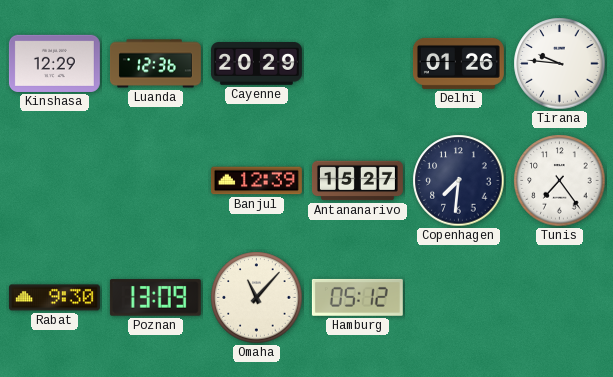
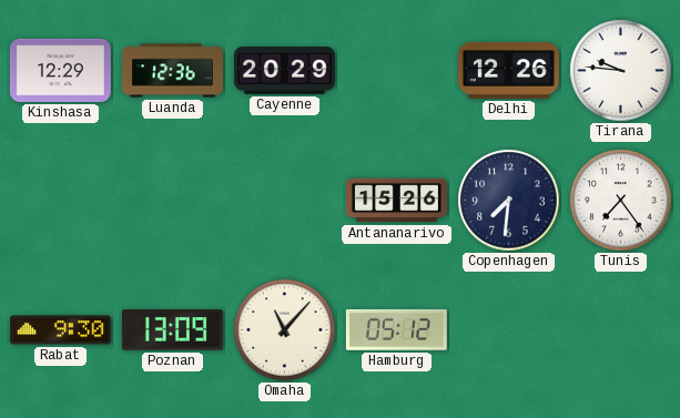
Delhi: 01:26 -> 12:26 (508, 70)
Banjul: 12:39 -> none (256, 181)
Antananarivo: 15:27 -> 15:26 (396, 201)
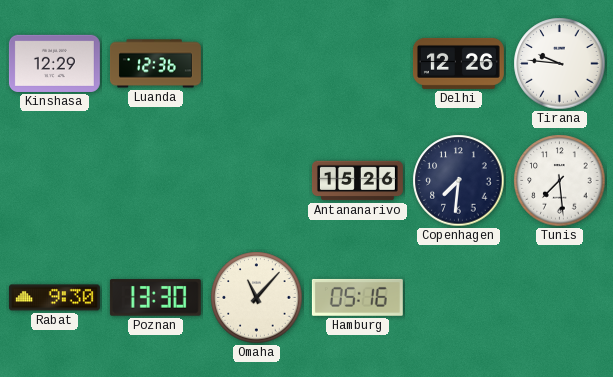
Cayenne: 20:29 -> none (284, 71)
Tunis: 7:24 -> 7:29 (560, 181)
Poznan: 13:09 -> 13:30 (155, 298)
Hamburg: 05:12 -> 05:16 (357, 297)
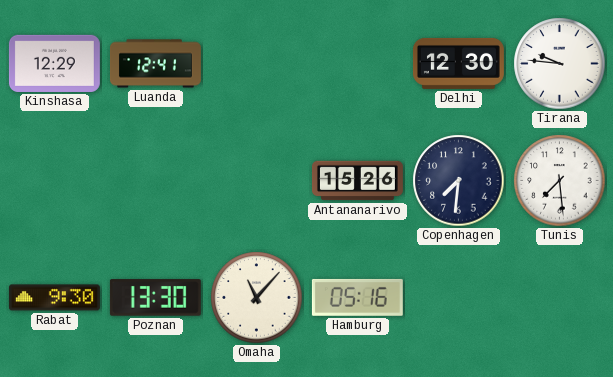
Luanda: 12:36 -> 12:41 (155, 64)
Delhi: 12:26 -> 12:30 (458, 63)
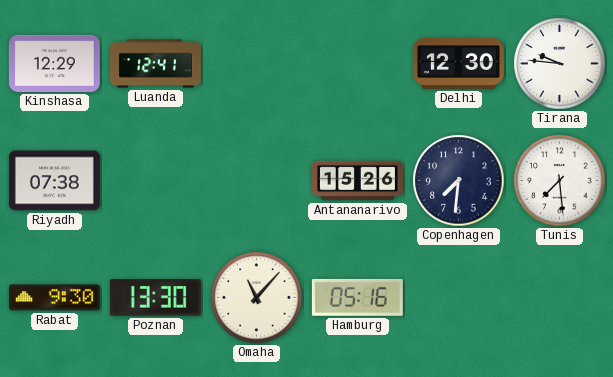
Riyadh: none -> 07:38 (54, 181)
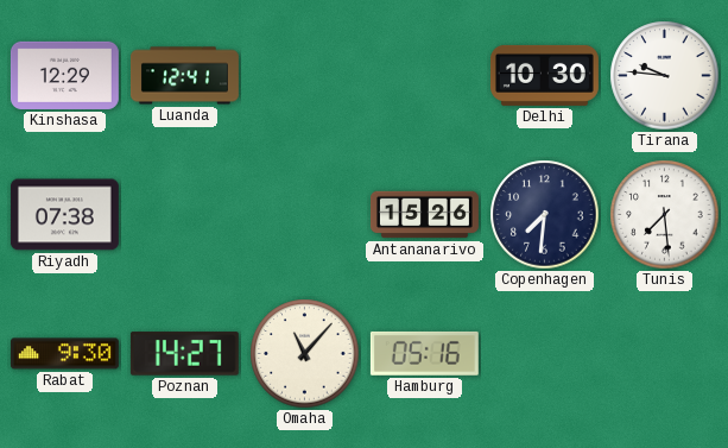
Delhi: 12:30 -> 10:30 (544, 75)
Poznan: 13:30 -> 14:27 (184, 354)
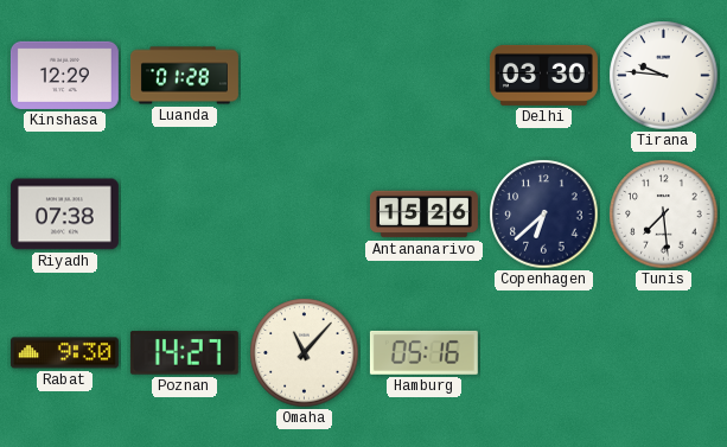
Luanda: 12:41 -> 01:28 (184, 76)
Delhi: 10:30 -> 03:30 (543, 75)
Copenhagen: 7:31 -> 6:38 (544, 215)
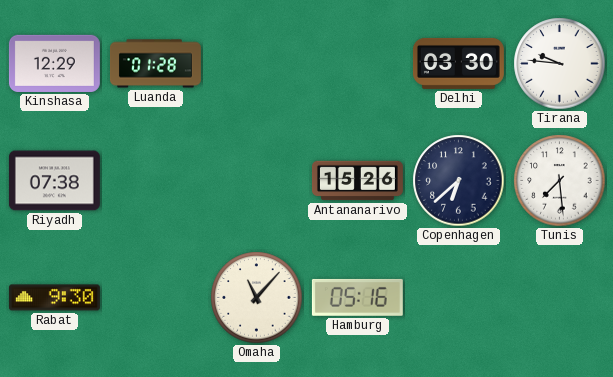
Poznan: 14:27 -> none (184, 353)
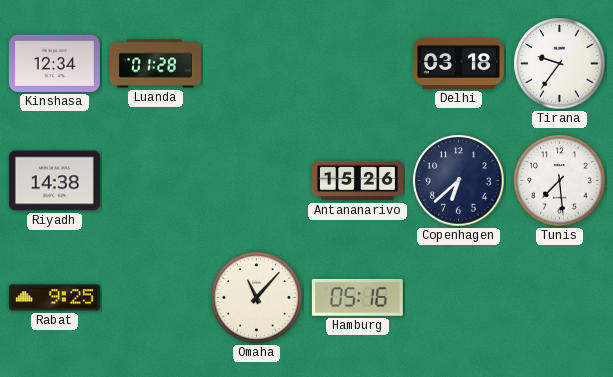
Kinshasa: 12:29 -> 12:34 (54, 63)
Delhi: 03:30 -> 03:18 (458, 63)
Tirana: 9:46 -> 9:36 (560, 64)
Riyadh: 07:38 -> 14:38 (54, 181)
Rabat: 9:30 -> 9:25 (54, 298)
